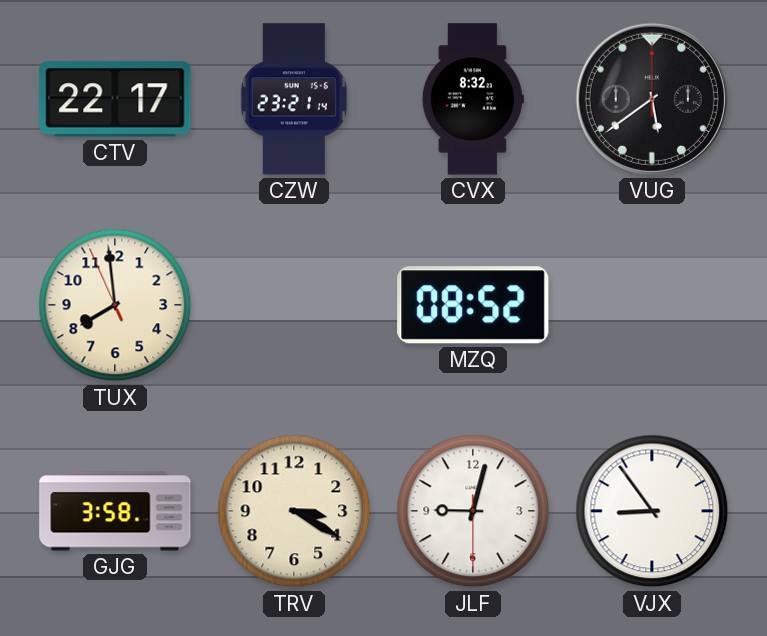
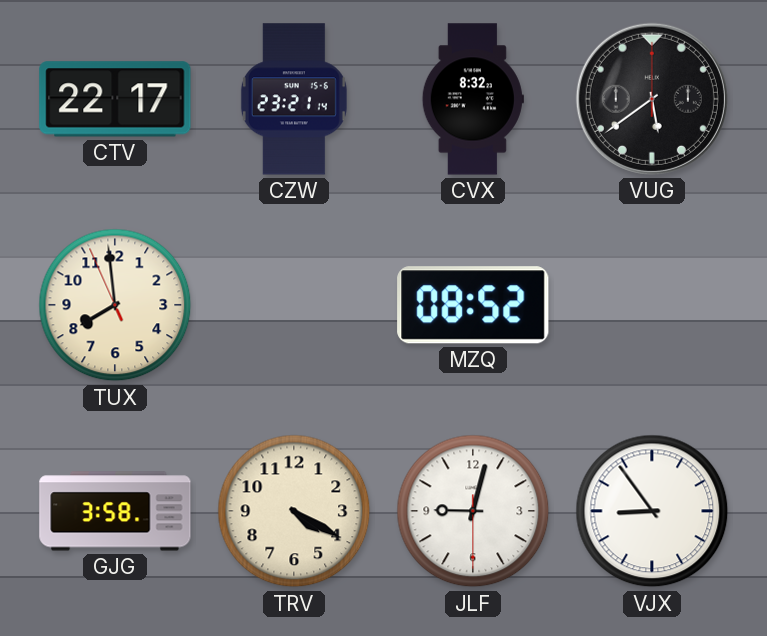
TRV: 3:20 -> 4:20 (294, 511)
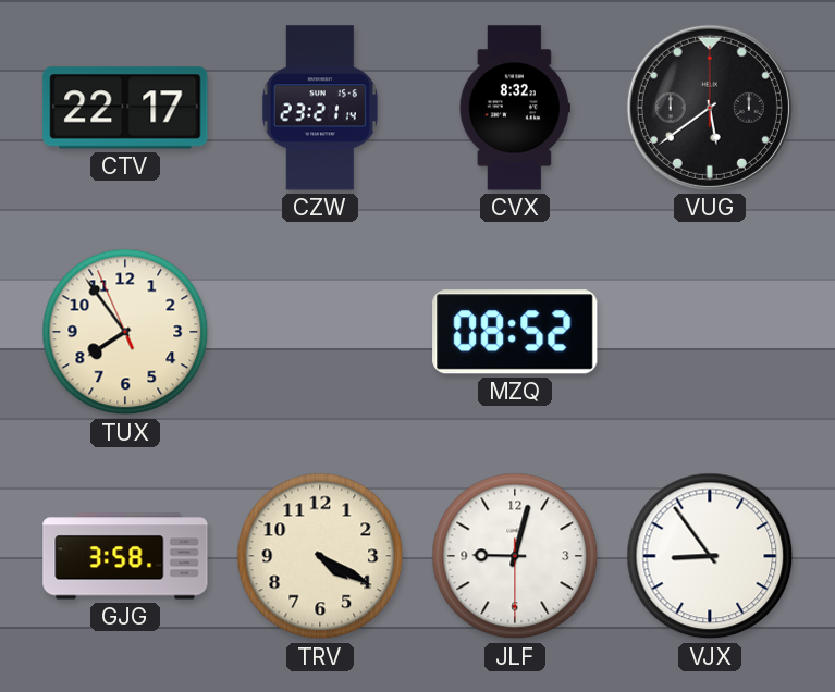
TUX: 7:58 -> 7:53 (125, 332)
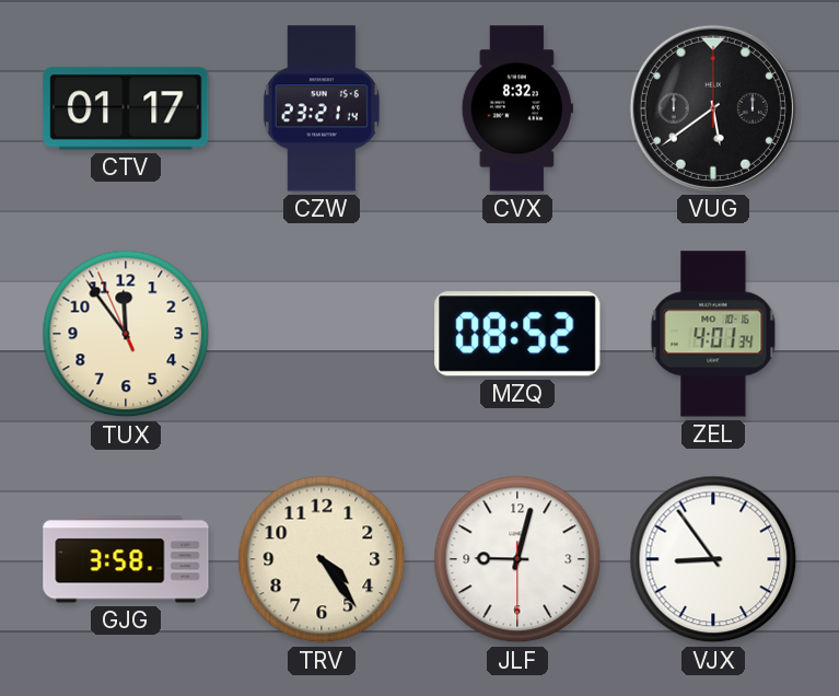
CTV: 22:17 -> 01:17 (126, 108)
TUX: 7:53 -> 11:53 (126, 334)
ZEL: none -> 4:01 (713, 334)
TRV: 4:20 -> 4:24 (322, 559)
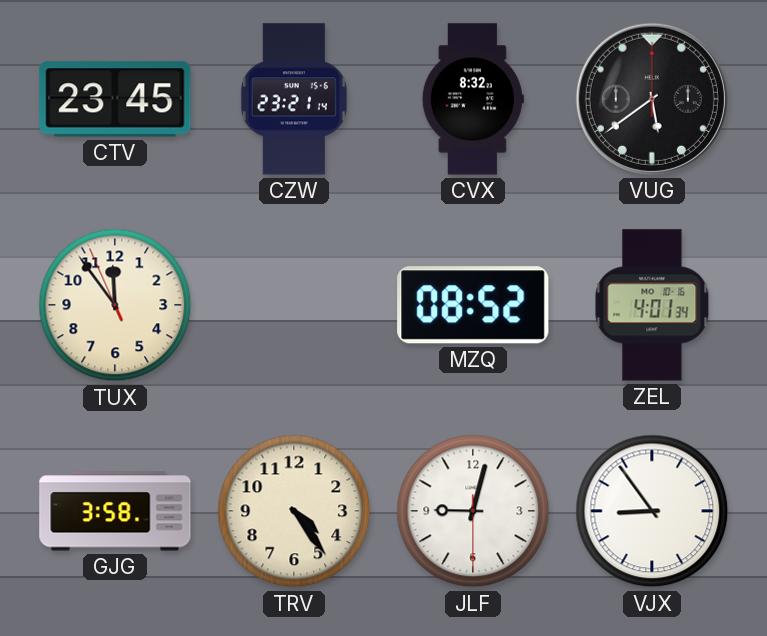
CTV: 01:17 -> 23:45 (115, 99)
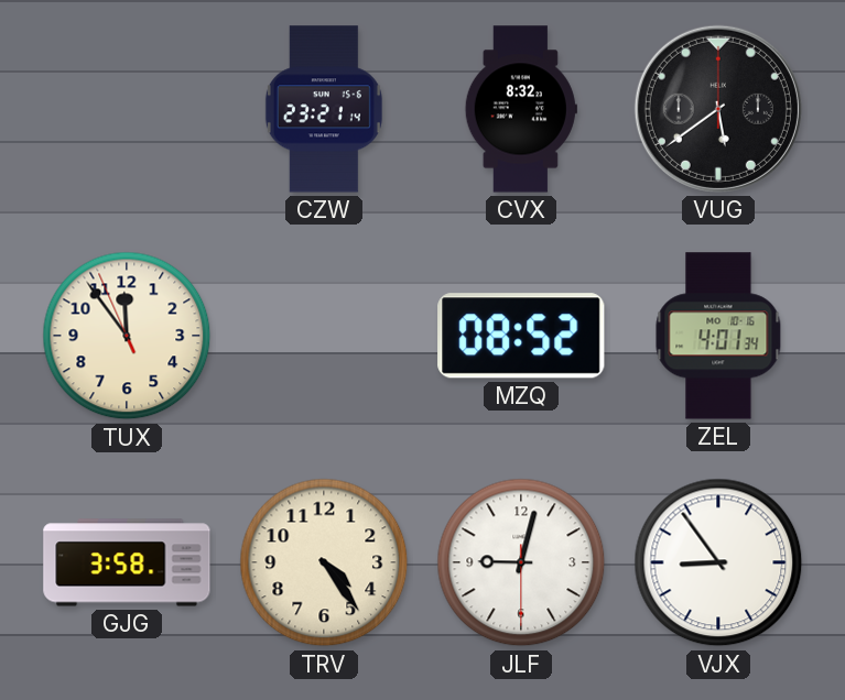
CTV: 23:45 -> none (115, 99)
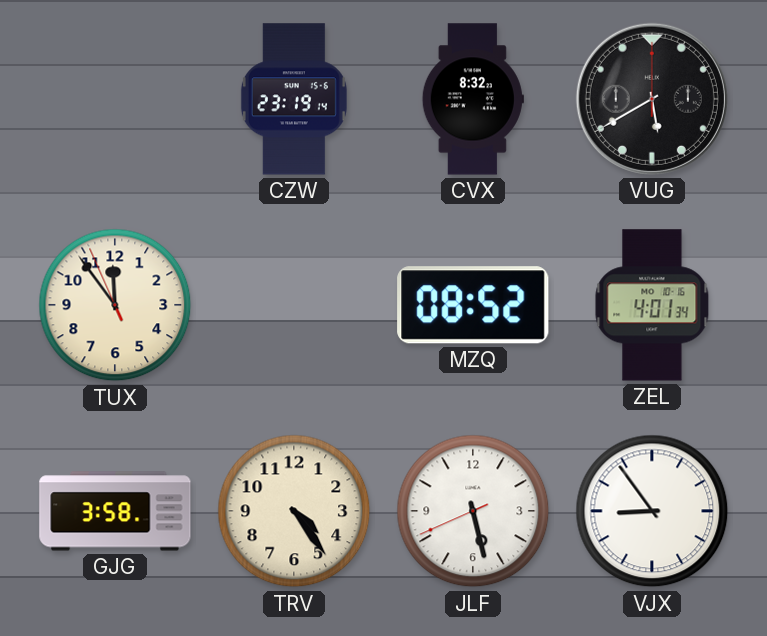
CZW: 23:21 -> 23:19 (294, 99)
VUG: 5:39 -> 5:40 (652, 99)
JLF: 9:02 -> 5:27 (473, 511)
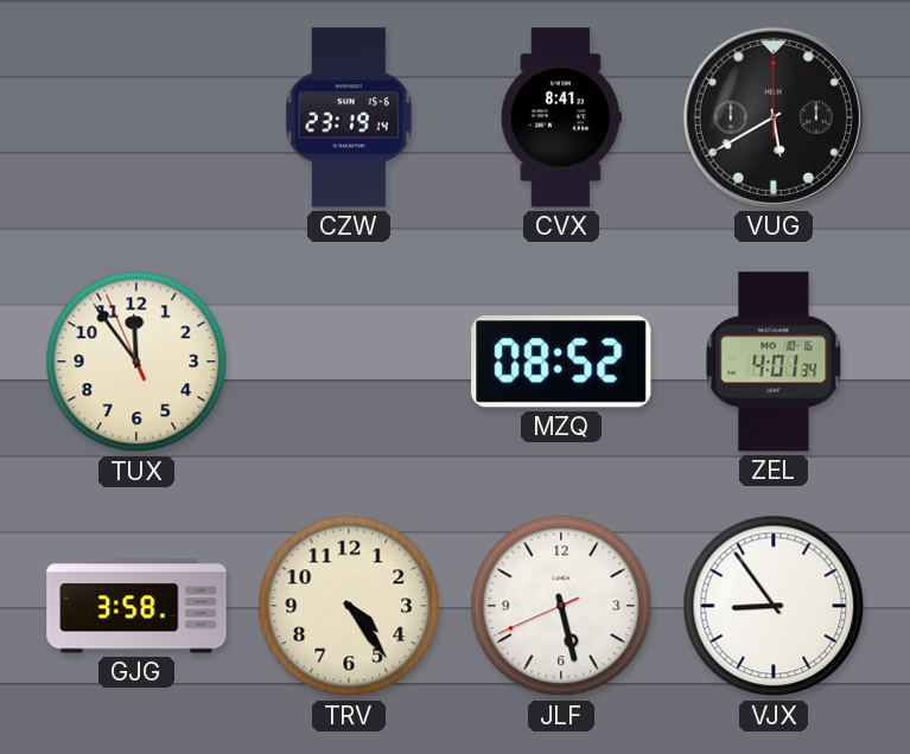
CVX: 8:32 -> 8:41 (561, 117)
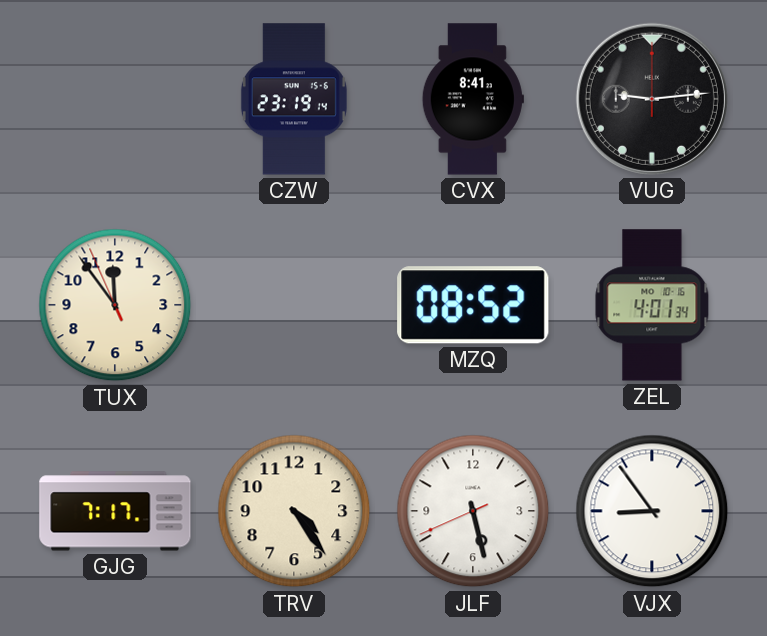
VUG: 5:40 -> 9:14 (652, 99)
GJG: 3:58 -> 7:17 (115, 511)
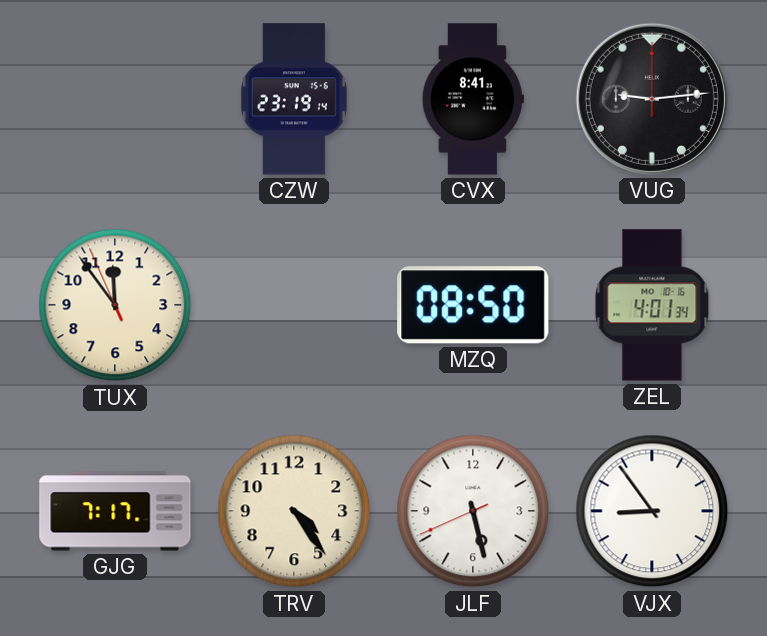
MZQ: 08:52 -> 08:50 (473, 305)
